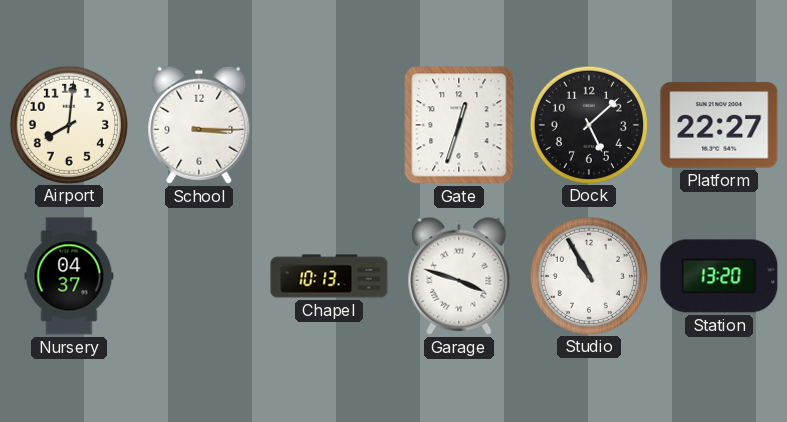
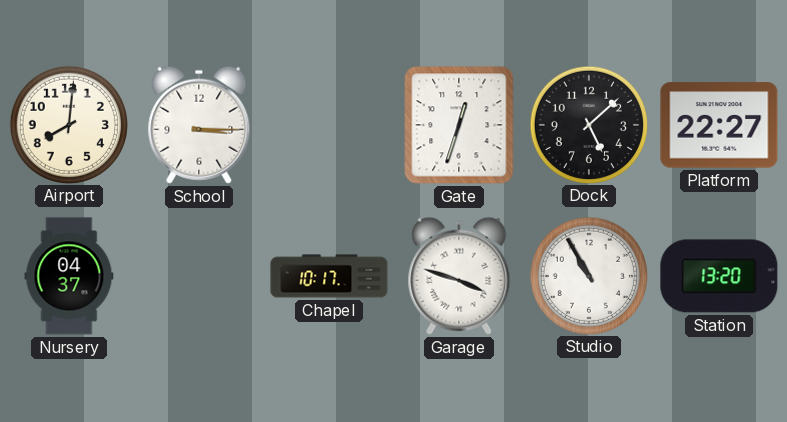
Chapel: 10:13 -> 10:17 (329, 276)
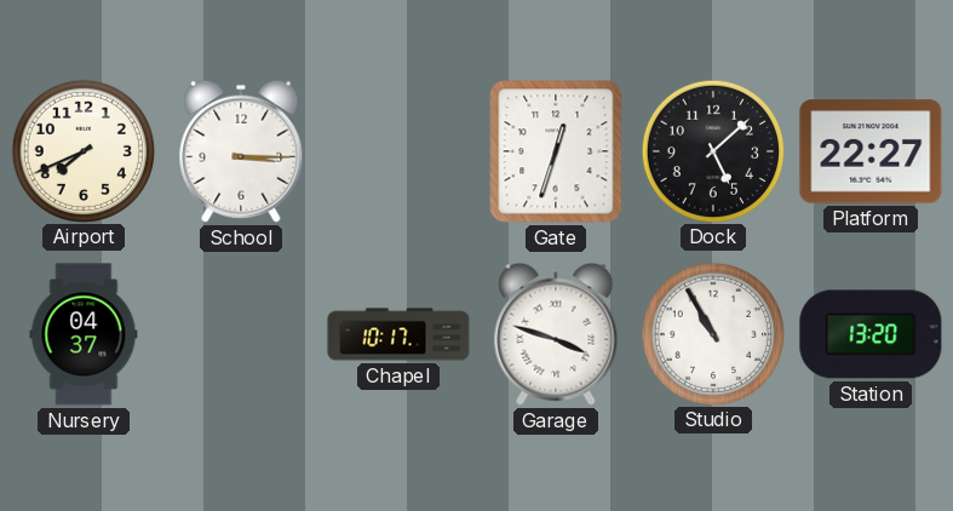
Airport: 8:01 -> 7:41 (82, 150)
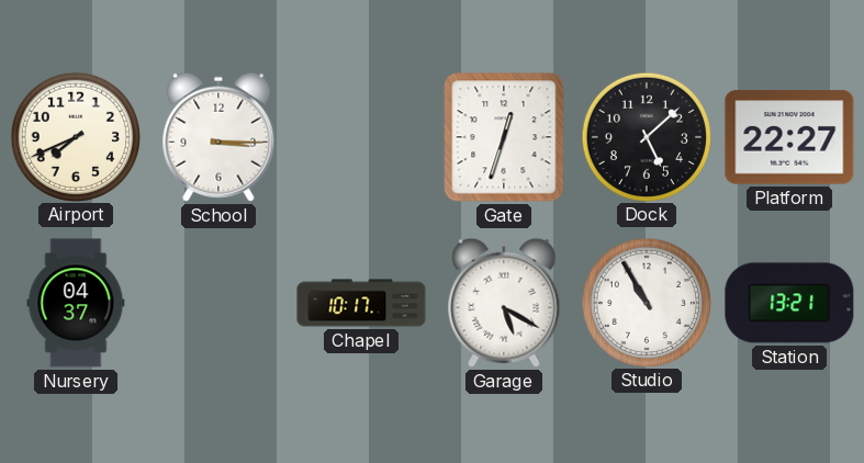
Garage: 3:48 -> 5:20 (504, 303)
Station: 13:20 -> 13:21 (789, 303)
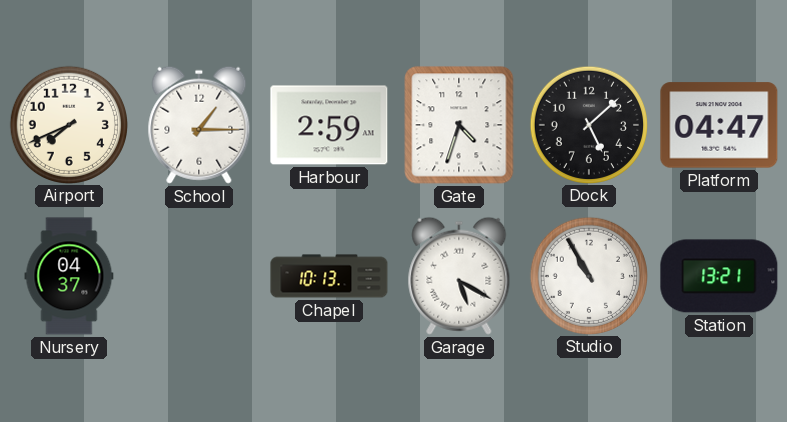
School: 3:15 -> 1:15 (199, 125)
Harbour: none -> 2:59 (329, 125)
Gate: 12:33 -> 4:33 (459, 125)
Platform: 22:27 -> 04:47 (719, 125)
Chapel: 10:17 -> 10:13 (329, 276)
